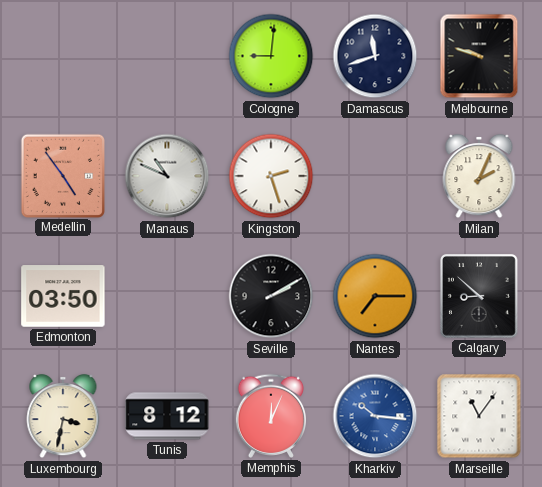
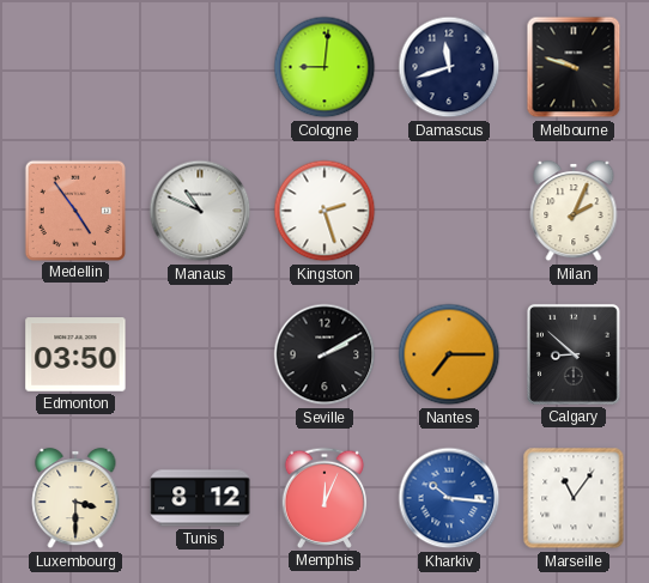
Luxembourg: 3:32 -> 3:30 (75, 498)
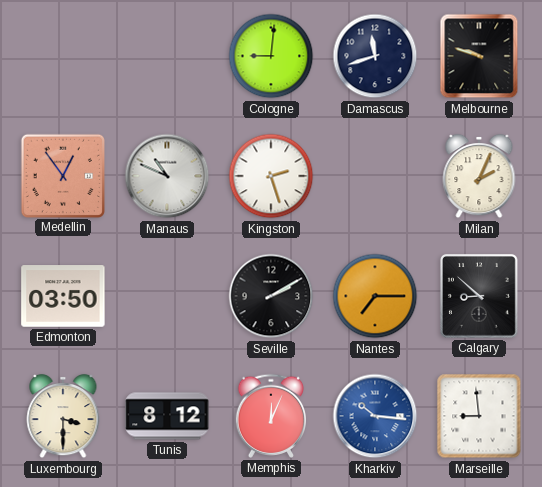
Medellin: 4:54 -> 12:54 (62, 175)
Marseille: 11:06 -> 8:59 (479, 416)
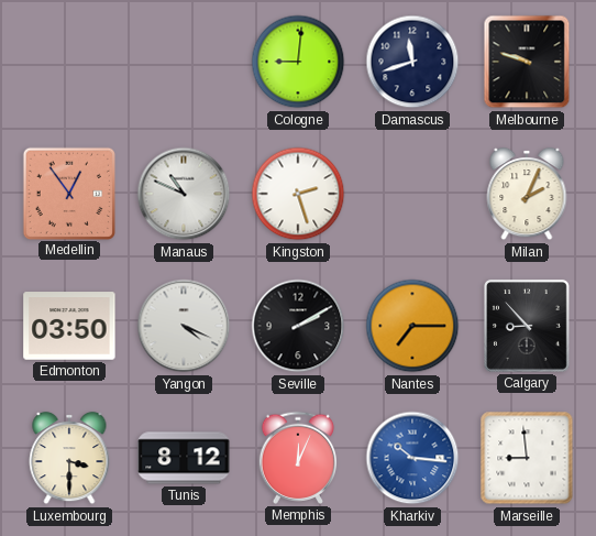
Yangon: none -> 4:19 (184, 326)
Calgary: 8:52 -> 8:53 (527, 326)
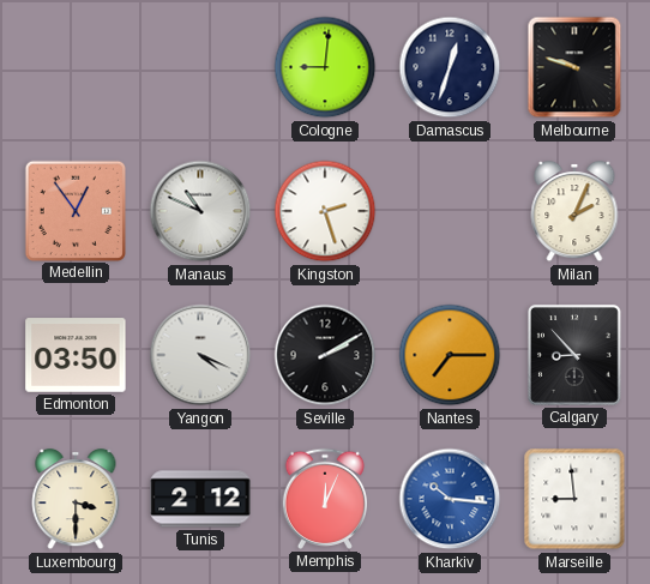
Damascus: 11:42 -> 12:33 (450, 67)
Tunis: 8:12 -> 2:12 (200, 499)
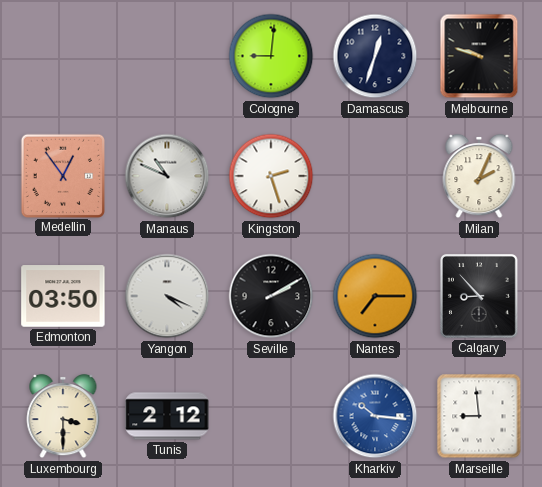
Memphis: 12:04 -> none (324, 499)
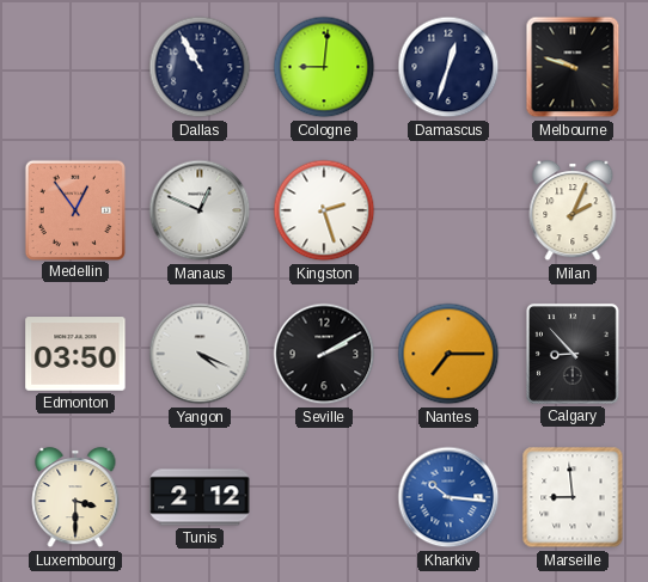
Dallas: none -> 10:55 (200, 67)
Manaus: 10:49 -> 12:49 (200, 210)
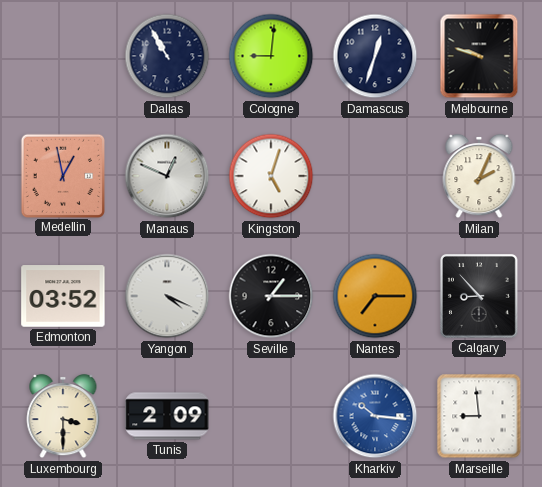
Medellin: 12:54 -> 12:58 (62, 175)
Kingston: 2:27 -> 5:03 (271, 176)
Edmonton: 03:50 -> 03:52 (63, 296)
Seville: 2:10 -> 1:15 (271, 296)
Tunis: 2:12 -> 2:09 (167, 416)
